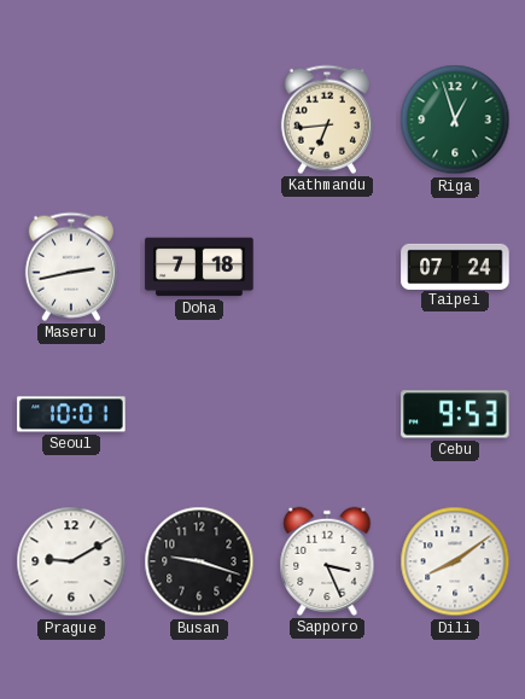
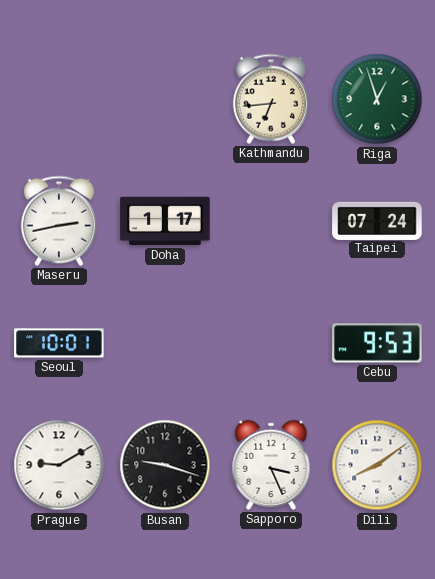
Doha: 7:18 -> 1:17 (165, 221)
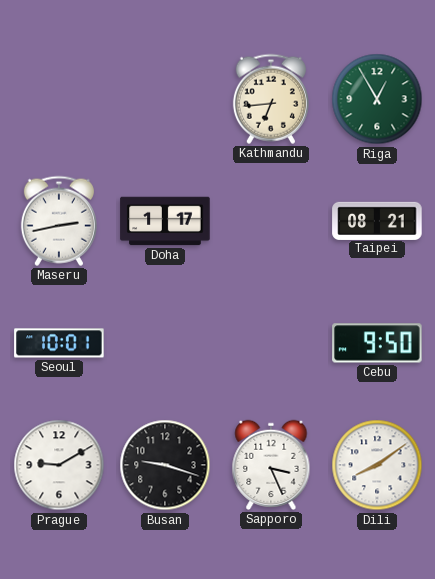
Riga: 12:57 -> 12:55 (377, 99)
Taipei: 07:24 -> 08:21 (377, 220)
Cebu: 9:53 -> 9:50 (377, 343)
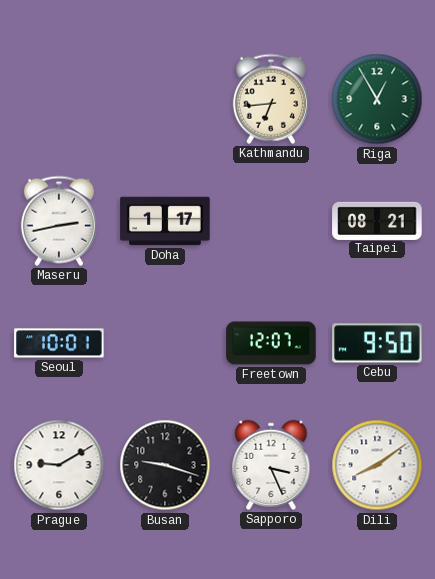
Freetown: none -> 12:07 (271, 343)
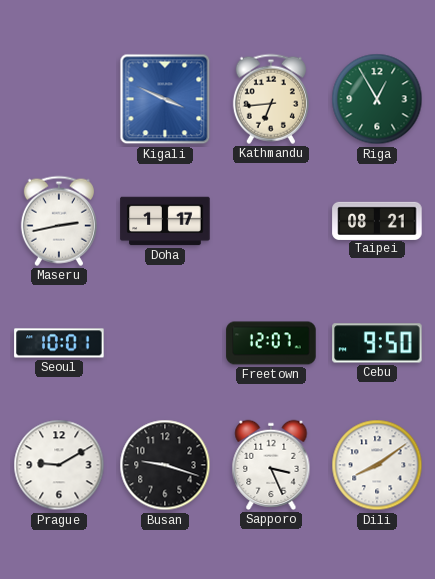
Kigali: none -> 3:49 (165, 99)
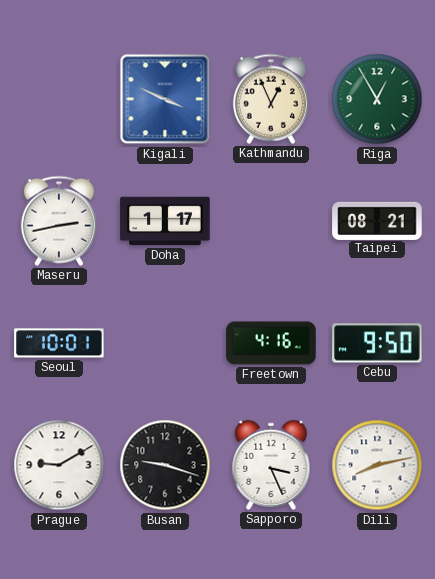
Kathmandu: 6:44 -> 12:56 (271, 99)
Freetown: 12:07 -> 4:16 (271, 343)
Dili: 8:09 -> 8:13 (377, 465)
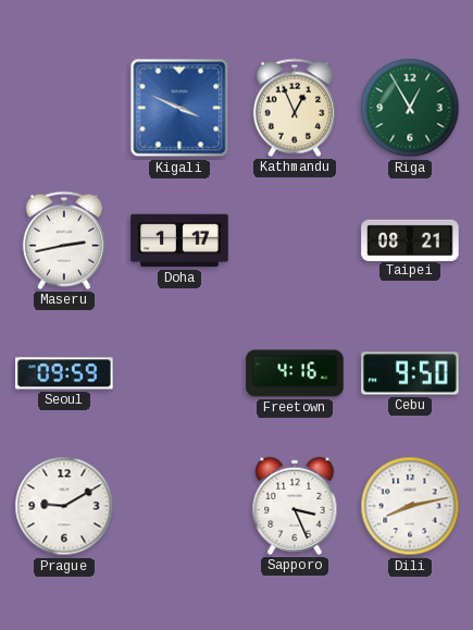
Seoul: 10:01 -> 09:59 (64, 373)
Busan: 9:18 -> none (165, 465)
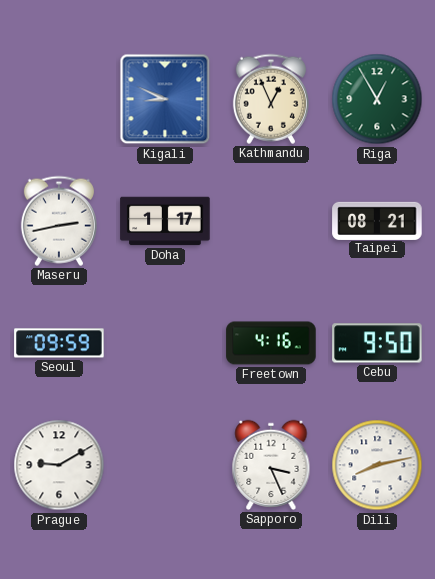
Kigali: 3:49 -> 8:49 (165, 99)
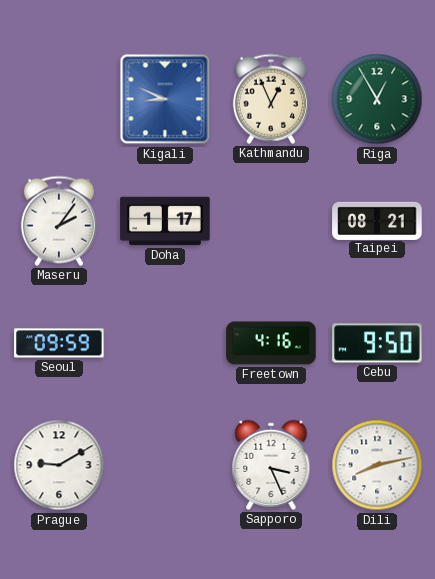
Maseru: 2:43 -> 2:06 (59, 221)
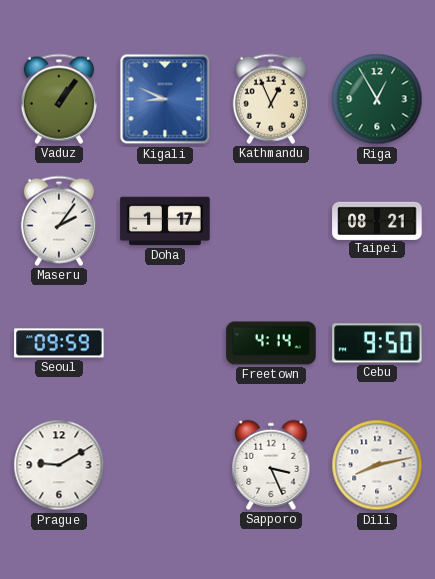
Vaduz: none -> 1:06 (59, 99)
Freetown: 4:16 -> 4:14 (271, 343)
